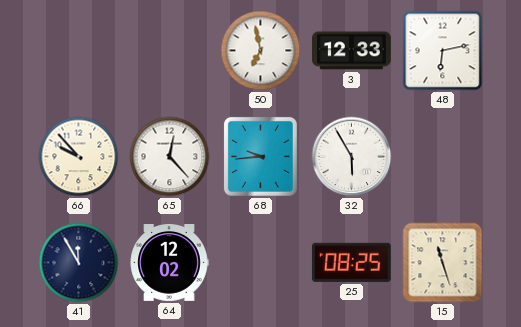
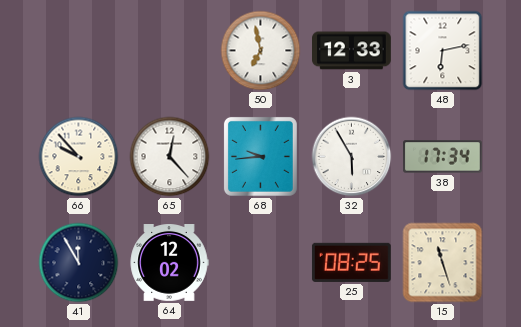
38: none -> 17:34 (443, 157)
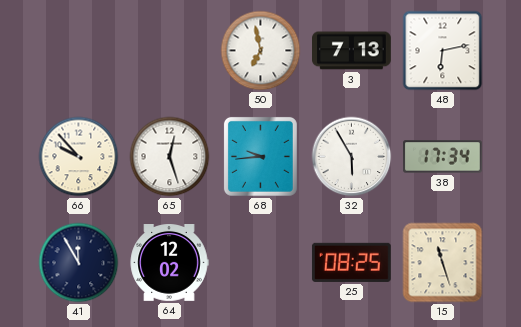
3: 12:33 -> 7:13 (352, 51)
65: 12:23 -> 12:27 (170, 157)
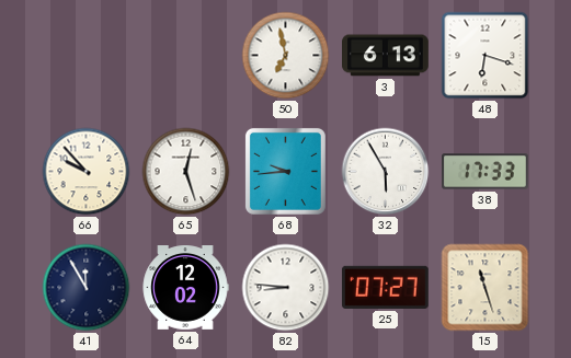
3: 7:13 -> 6:13 (386, 56)
48: 6:13 -> 6:18 (486, 56)
38: 17:34 -> 17:33 (486, 172)
82: none -> 8:46 (286, 288)
25: 08:25 -> 07:27 (385, 287)
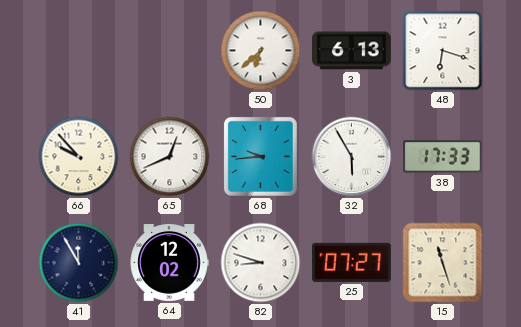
50: 6:58 -> 6:38 (261, 51)
65: 12:27 -> 12:41 (170, 157)
82: 8:46 -> 8:48 (261, 263)
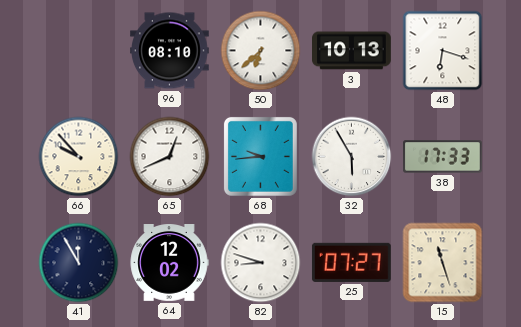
96: none -> 08:10 (170, 51)
3: 6:13 -> 10:13 (352, 51)
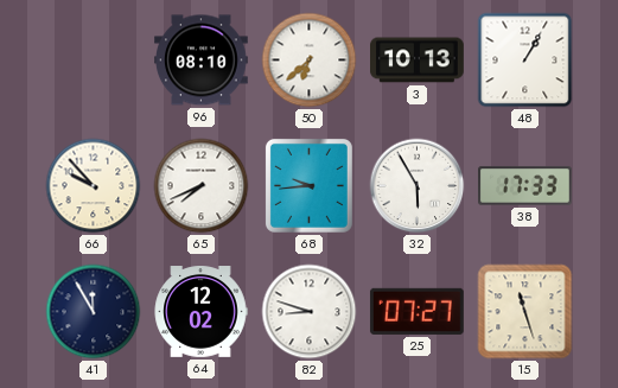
48: 6:18 -> 1:05 (525, 61)
65: 12:41 -> 7:41 (202, 186)
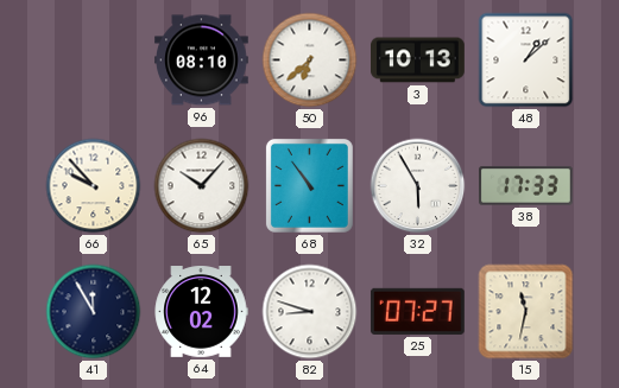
48: 1:05 -> 1:08 (526, 61)
65: 7:41 -> 10:07 (202, 186)
68: 9:44 -> 10:54 (309, 185)
15: 11:27 -> 11:32 (526, 312)
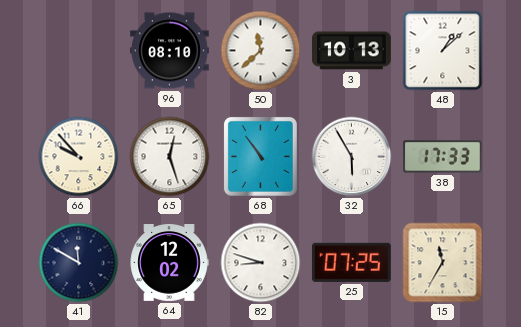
50: 6:38 -> 11:38 (261, 51)
65: 10:07 -> 12:27 (170, 157)
41: 11:55 -> 11:50 (79, 263)
25: 07:27 -> 07:25 (351, 262)
15: 11:32 -> 11:35 (443, 263)
